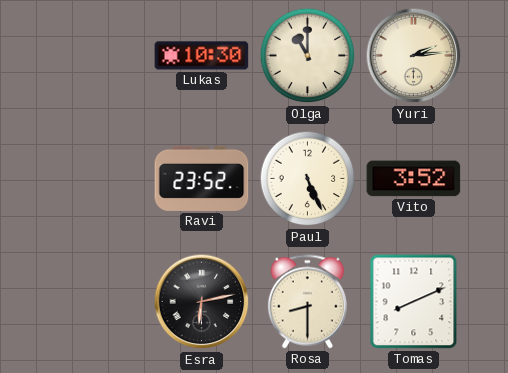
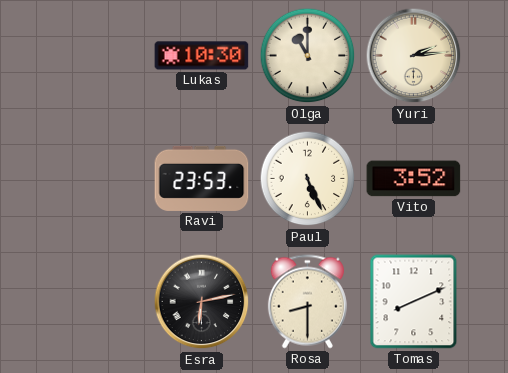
Ravi: 23:52 -> 23:53 (202, 178)
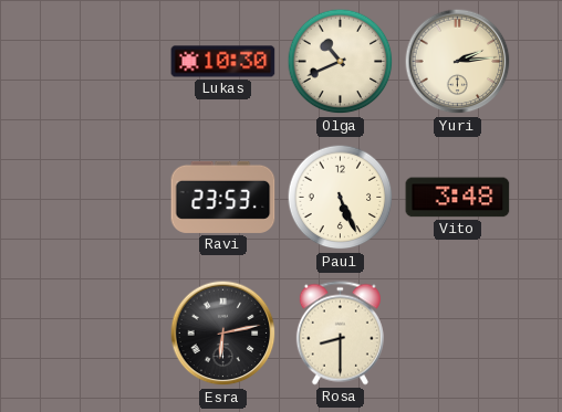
Olga: 11:00 -> 10:41 (341, 62)
Vito: 3:52 -> 3:48 (458, 198)
Tomas: 8:11 -> none (414, 302)
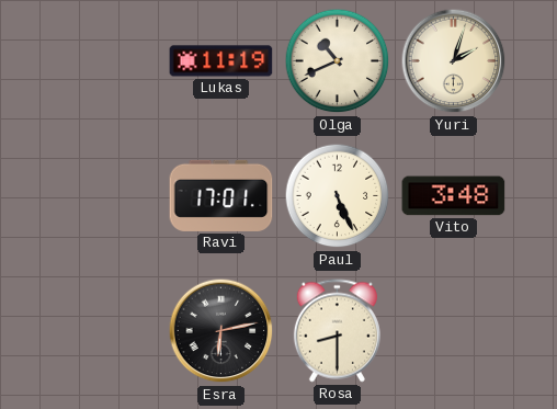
Lukas: 10:30 -> 11:19 (221, 61)
Yuri: 2:14 -> 2:03 (454, 61)
Ravi: 23:53 -> 17:01 (221, 195)
